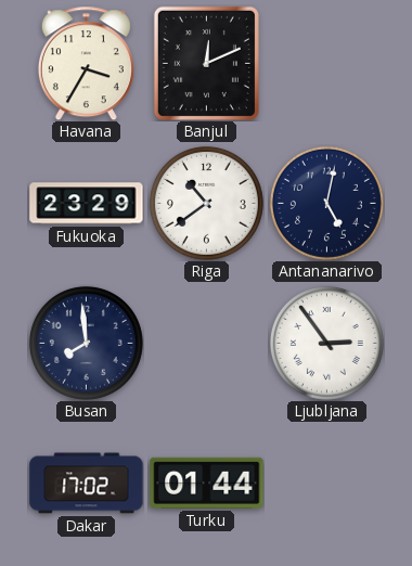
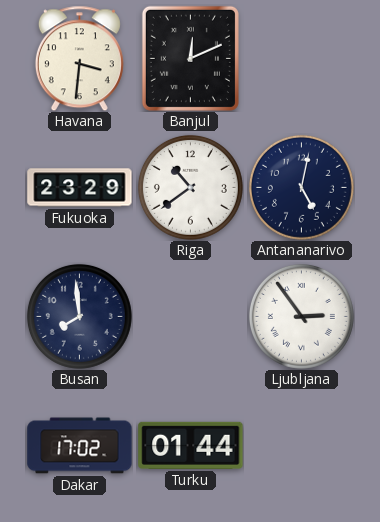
Havana: 3:35 -> 3:31 (79, 58)
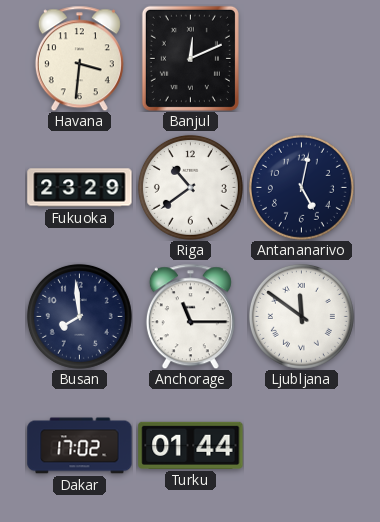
Anchorage: none -> 11:15 (190, 316)
Ljubljana: 2:54 -> 11:51 (301, 316)
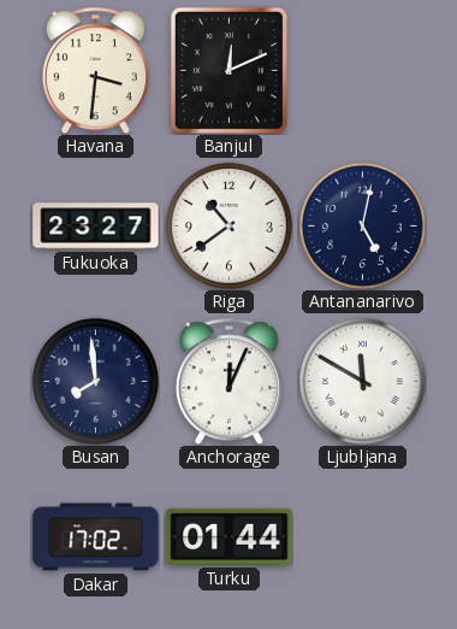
Fukuoka: 23:29 -> 23:27 (96, 227)
Anchorage: 11:15 -> 12:04 (228, 381)
Ljubljana: 11:51 -> 11:50 (362, 381)
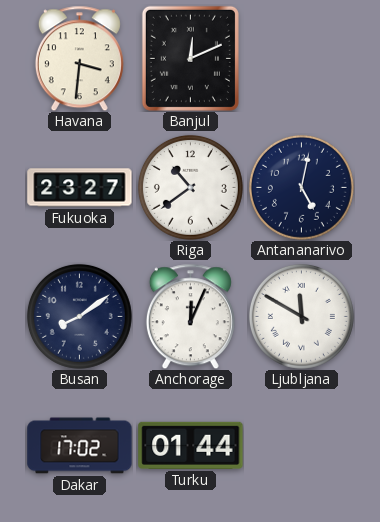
Busan: 7:59 -> 8:09 (79, 316)
